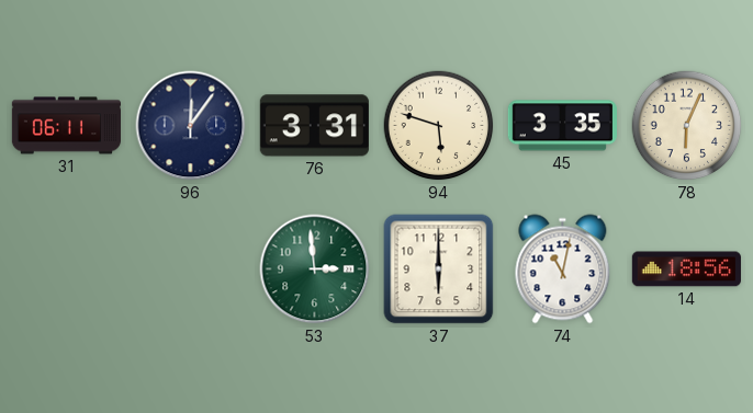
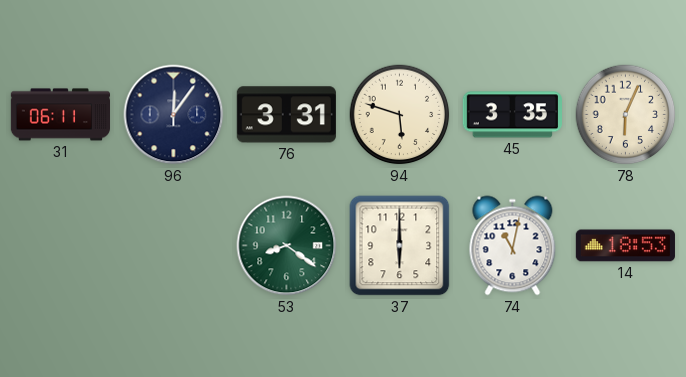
53: 2:59 -> 8:21 (287, 246)
14: 18:56 -> 18:53 (625, 246)
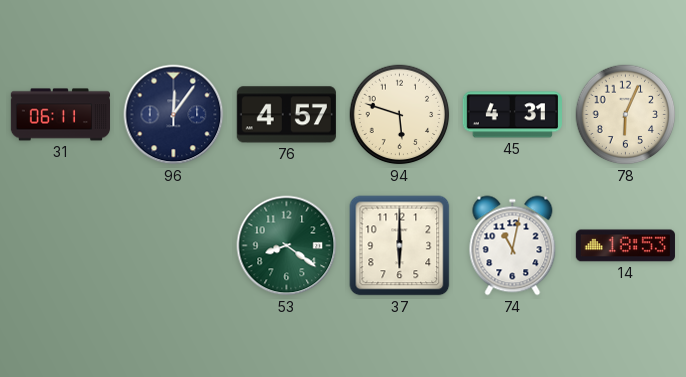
76: 3:31 -> 4:57 (286, 115)
45: 3:35 -> 4:31 (512, 115)
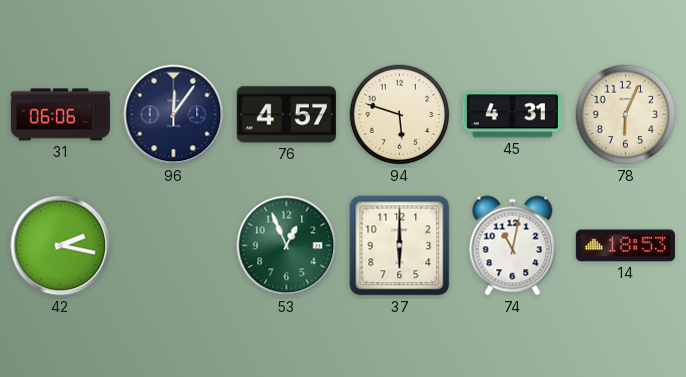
31: 06:11 -> 06:06 (60, 115)
42: none -> 2:17 (61, 246)
53: 8:21 -> 12:56 (287, 246)
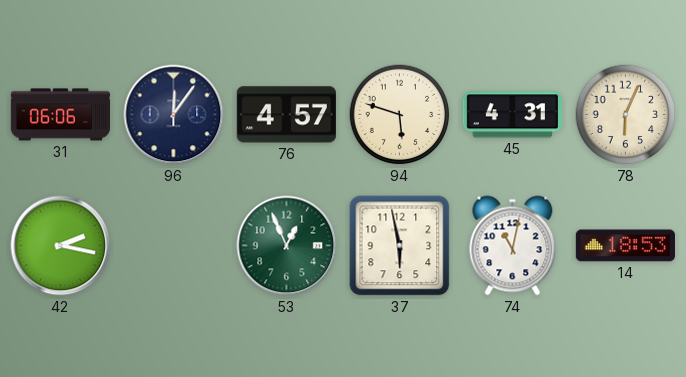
37: 6:00 -> 5:58 (400, 246)
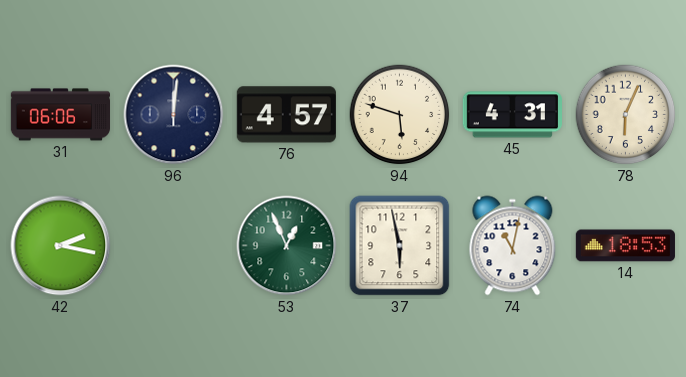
96: 12:06 -> 12:01 (174, 115)
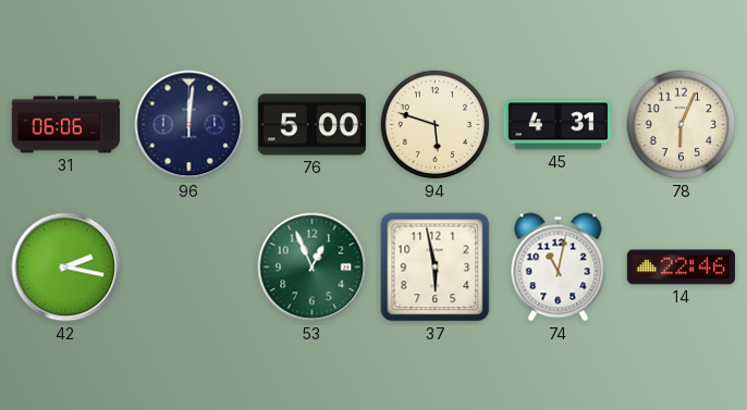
76: 4:57 -> 5:00 (311, 125)
14: 18:53 -> 22:46 (681, 268)
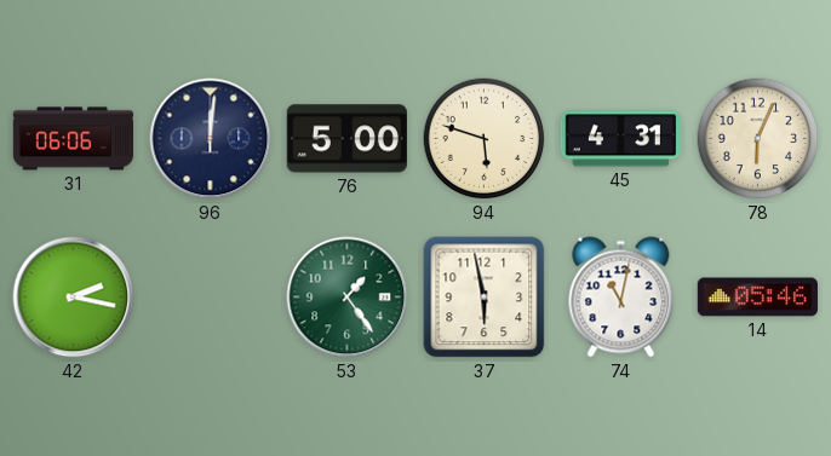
53: 12:56 -> 1:24 (348, 298)
14: 22:46 -> 05:46 (757, 298)
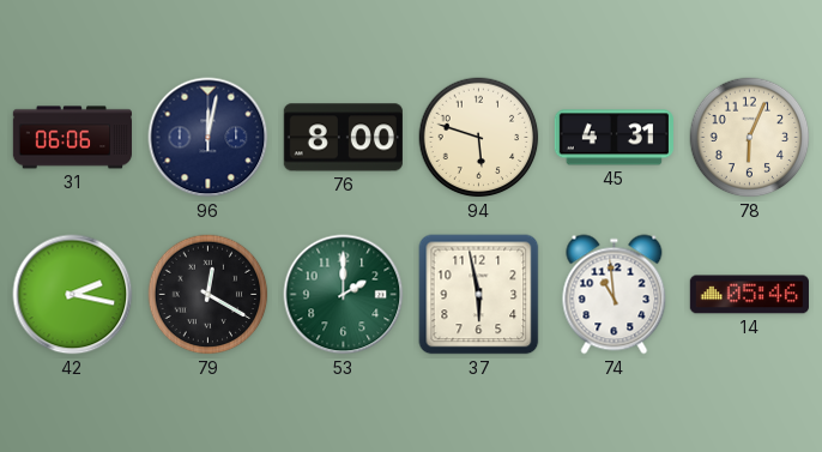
96: 12:01 -> 12:02 (208, 138)
76: 5:00 -> 8:00 (343, 138)
79: none -> 12:20 (208, 295)
53: 1:24 -> 2:00 (344, 295)
74: 11:02 -> 10:59 (615, 295)
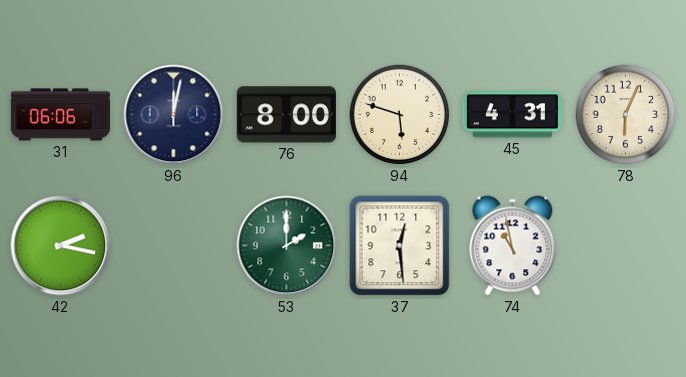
79: 12:20 -> none (208, 295)
37: 5:58 -> 12:29 (400, 246)
74: 10:59 -> 10:58 (513, 246)
14: 05:46 -> none (749, 295)
